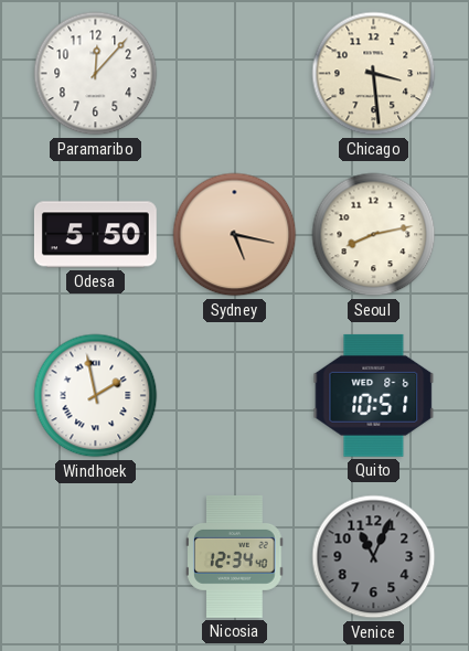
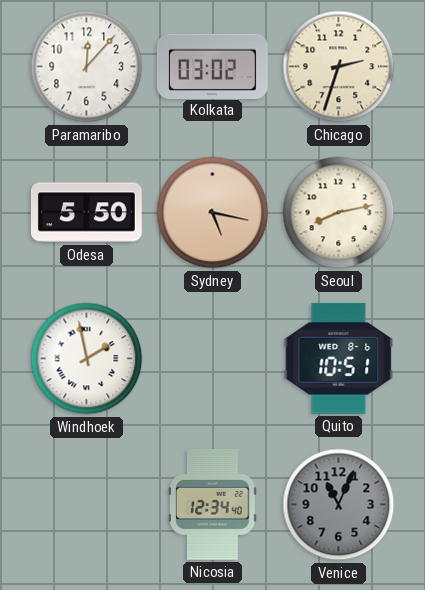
Kolkata: none -> 03:02 (212, 66)
Chicago: 3:29 -> 2:33 (339, 67)
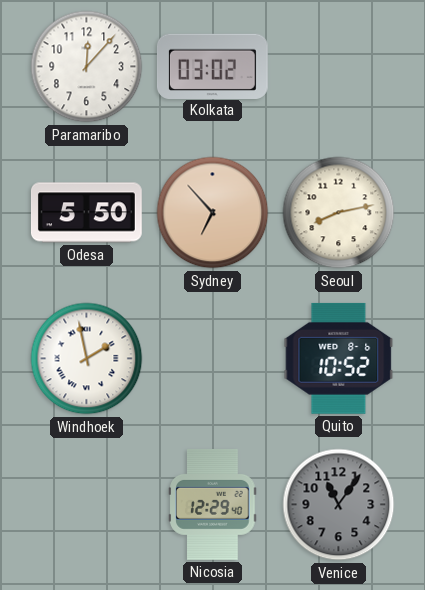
Chicago: 2:33 -> none (339, 67)
Sydney: 5:17 -> 6:53 (213, 213)
Quito: 10:51 -> 10:52 (339, 358)
Nicosia: 12:34 -> 12:29 (213, 504)
Venice: 11:04 -> 11:06 (339, 505)
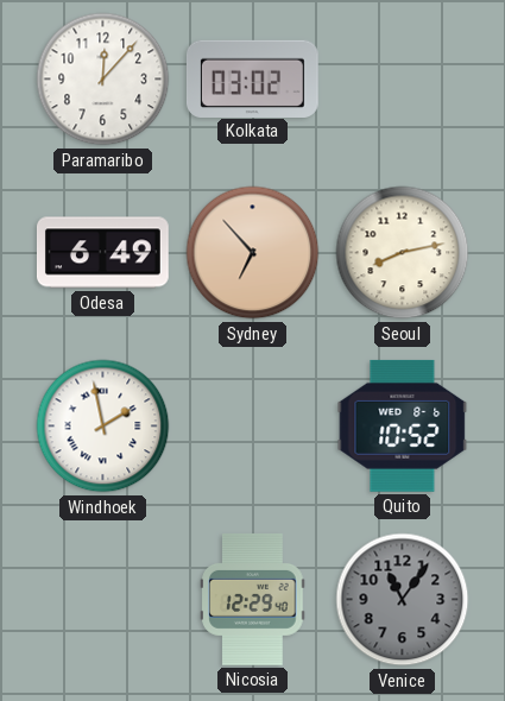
Odesa: 5:50 -> 6:49 (102, 253)
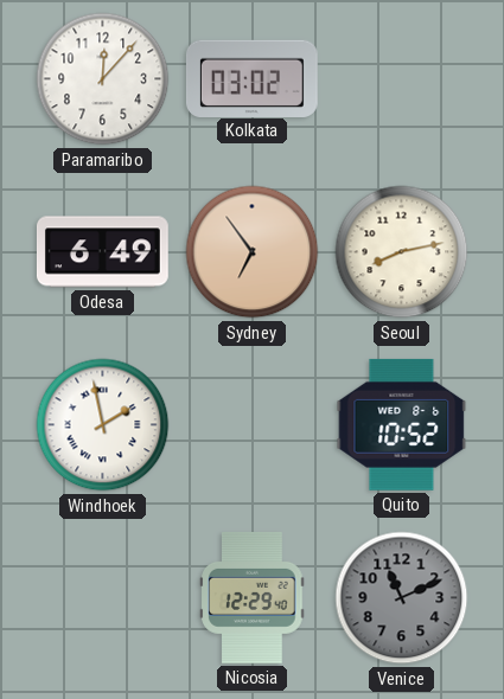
Sydney: 6:53 -> 6:54 (253, 252)
Venice: 11:06 -> 11:11 (402, 598)
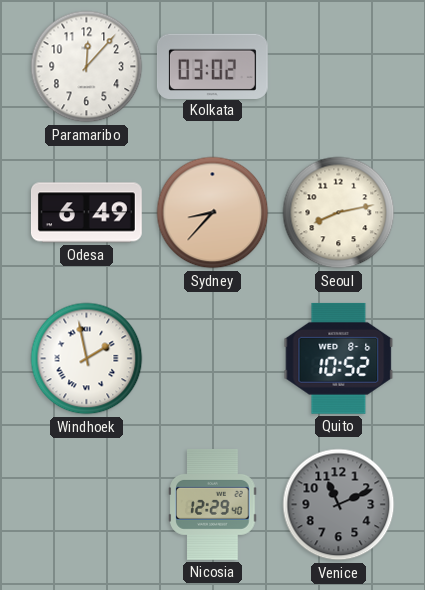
Sydney: 6:54 -> 8:37 (213, 213)
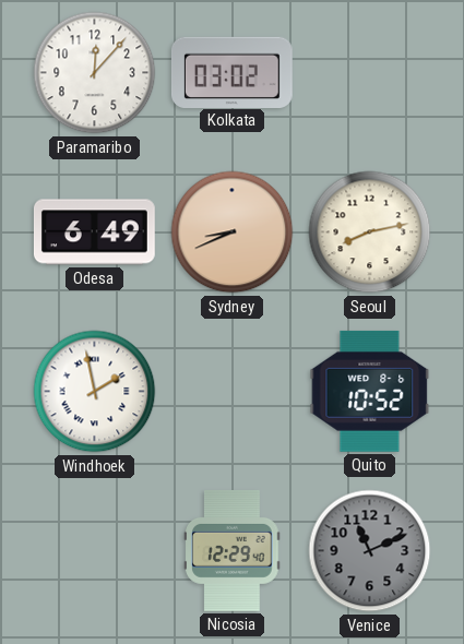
Sydney: 8:37 -> 8:41 (233, 232)
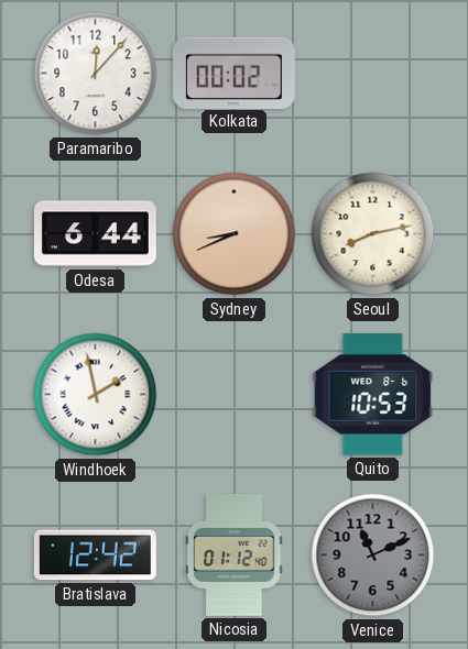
Kolkata: 03:02 -> 00:02 (233, 73)
Odesa: 6:49 -> 6:44 (95, 234)
Quito: 10:52 -> 10:53 (373, 394)
Bratislava: none -> 12:42 (95, 555)
Nicosia: 12:29 -> 01:12 (235, 554)
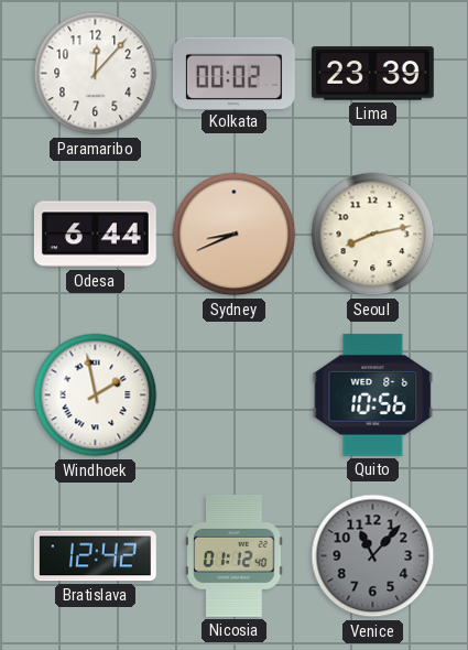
Lima: none -> 23:39 (373, 74)
Quito: 10:53 -> 10:56 (373, 394)
Venice: 11:11 -> 11:07 (373, 556)
